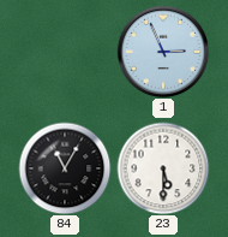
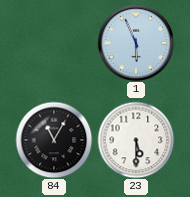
1: 2:56 -> 5:56 (136, 43)
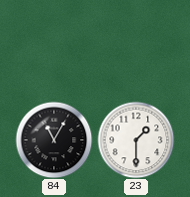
1: 5:56 -> none (136, 43)
23: 5:30 -> 1:30 (136, 140)
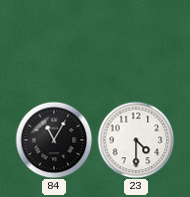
23: 1:30 -> 4:30 (136, 140)
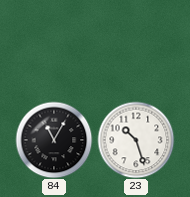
23: 4:30 -> 10:27 (136, 140)
